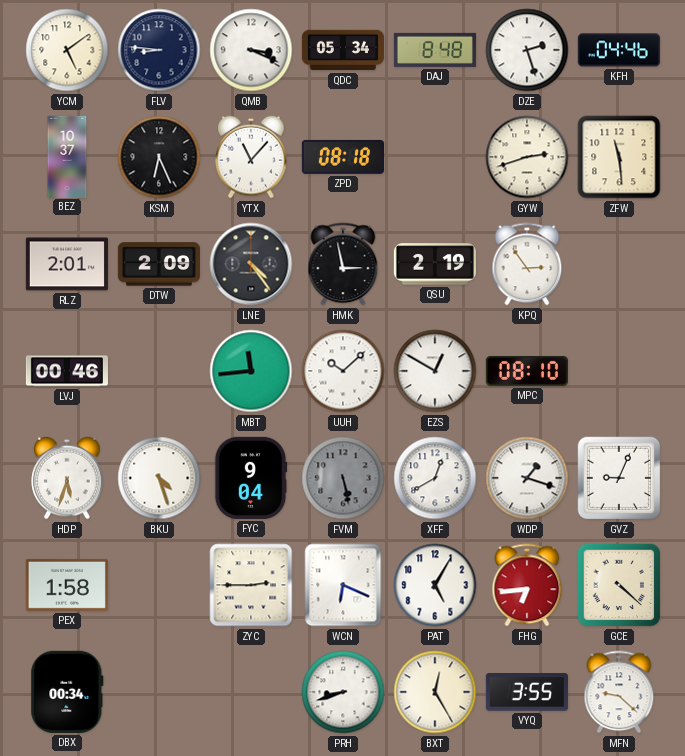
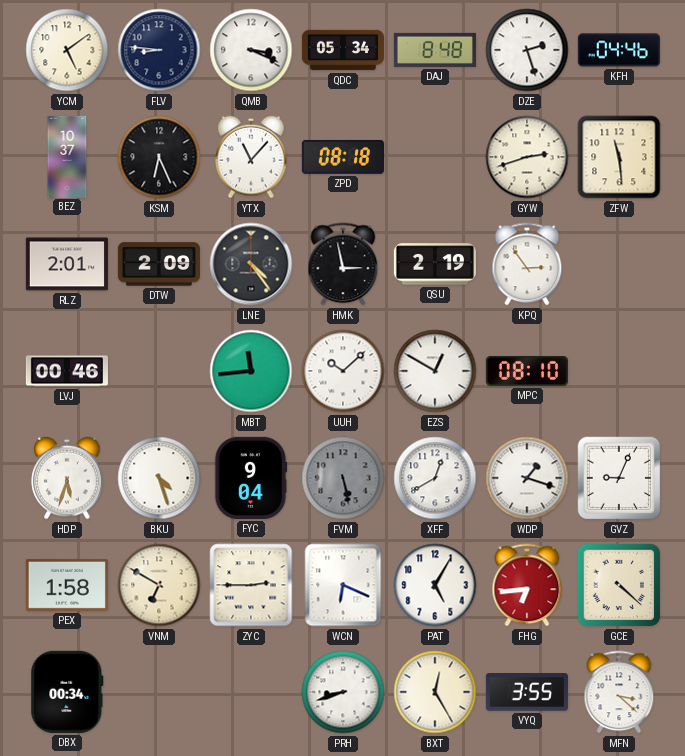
VNM: none -> 6:50 (159, 585)
MFN: 9:22 -> 3:22 (619, 692)
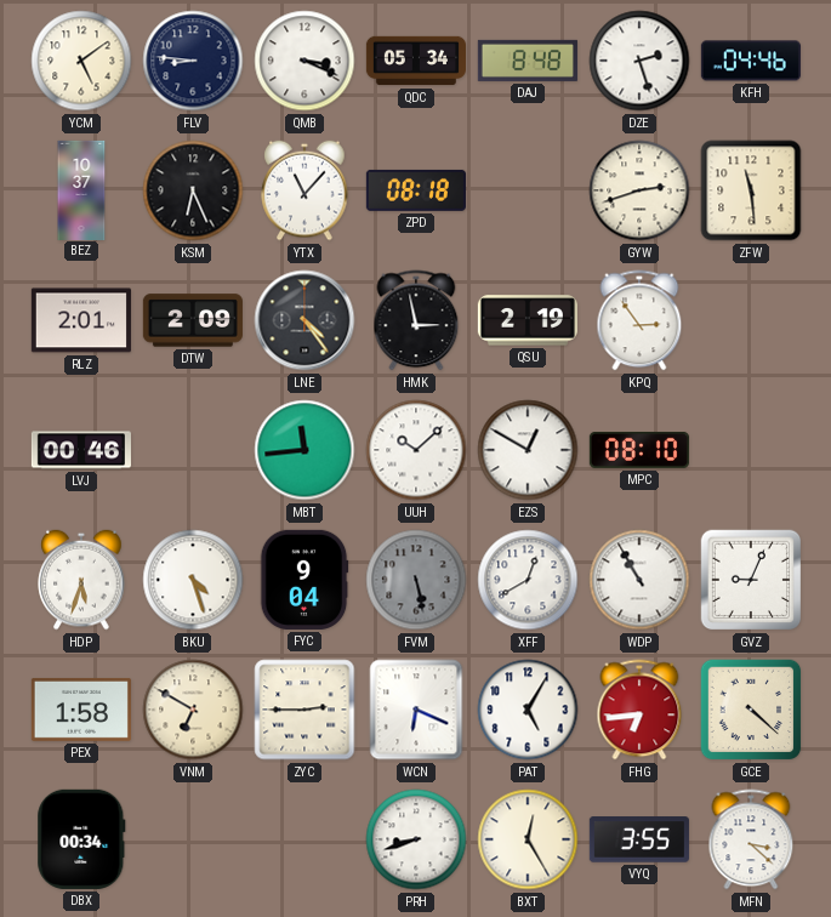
WDP: 1:18 -> 10:55 (639, 580)
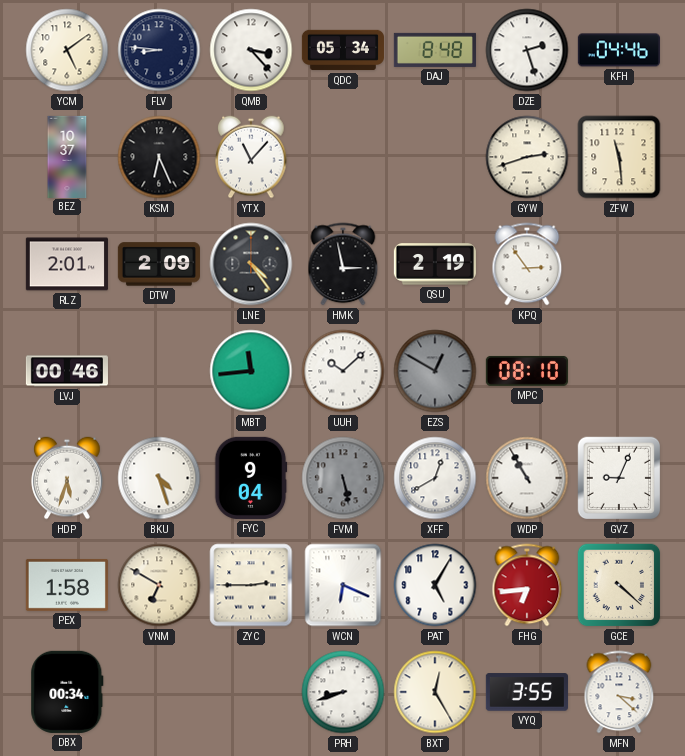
QMB: 3:19 -> 3:23 (251, 50)
ZPD: 08:18 -> none (416, 190)
EZS dial: white -> grey (435, 371)
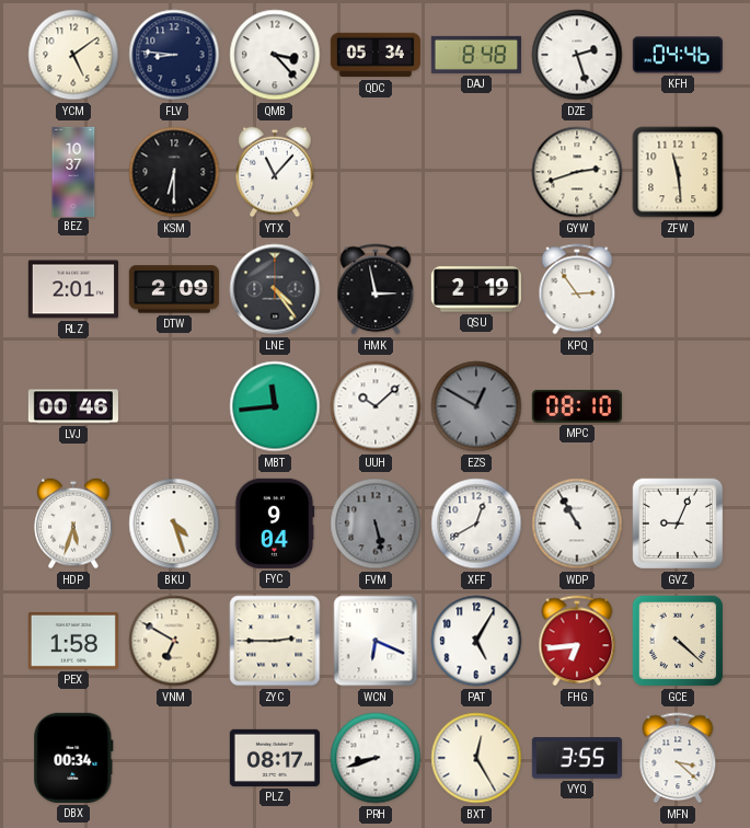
KSM: 6:26 -> 6:30 (174, 172)
PLZ: none -> 08:17 (275, 758)
